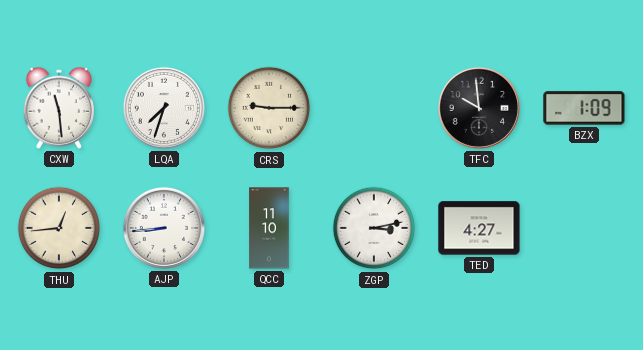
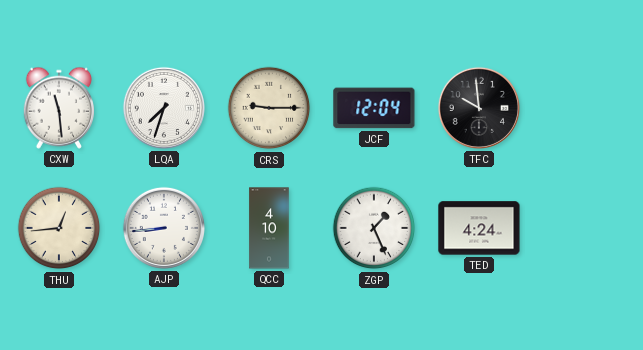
JCF: none -> 12:04 (374, 108)
BZX: 1:09 -> none (584, 108)
QCC: 11:10 -> 4:10 (269, 228)
ZGP: 3:13 -> 1:26 (374, 228)
TED: 4:27 -> 4:24 (479, 228)
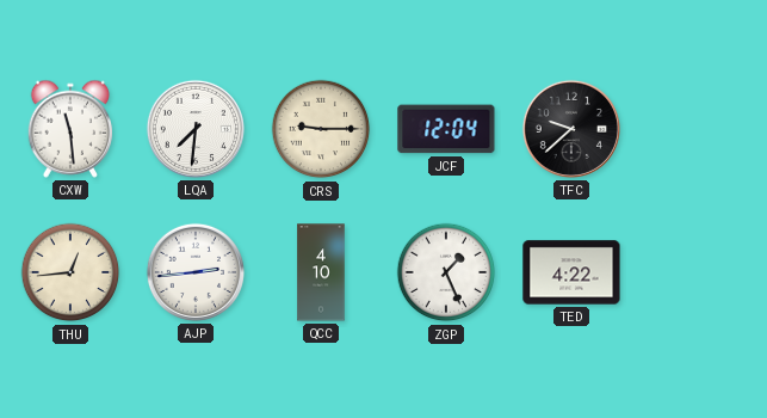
LQA: 7:33 -> 7:31 (196, 129)
TFC: 9:59 -> 9:38 (571, 129)
AJP: 8:44 -> 2:44 (196, 272)
TED: 4:24 -> 4:22 (571, 272)
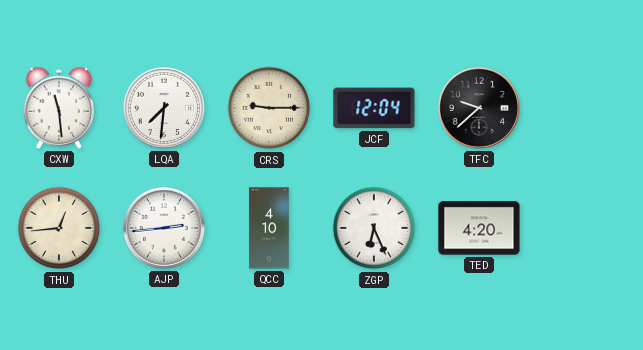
ZGP: 1:26 -> 6:26 (374, 228)
TED: 4:22 -> 4:20 (479, 228)
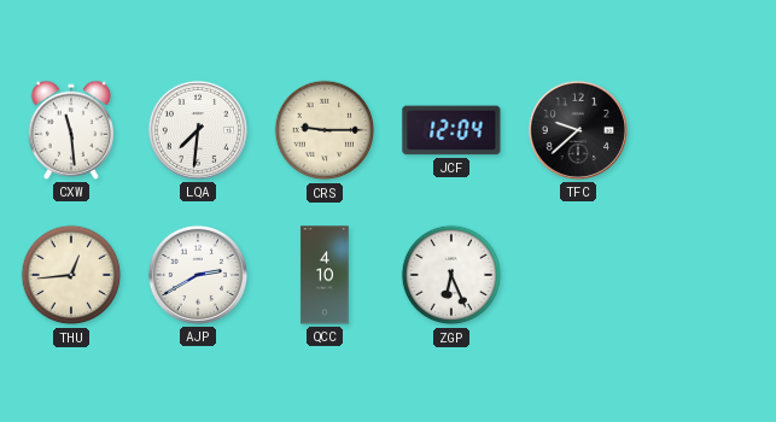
AJP: 2:44 -> 2:40 (198, 275)
TED: 4:20 -> none (479, 228)
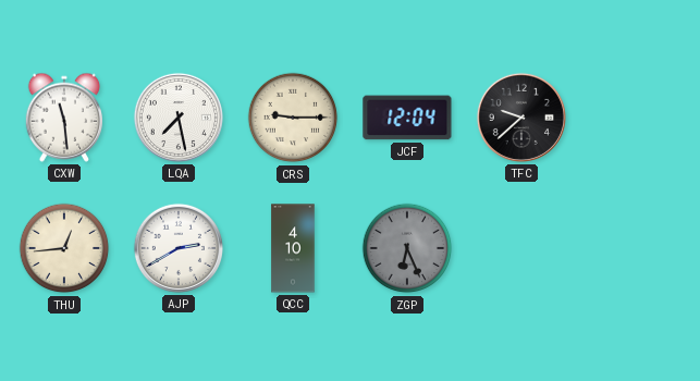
LQA: 7:31 -> 7:28 (179, 118)
ZGP dial: white -> grey (407, 248)
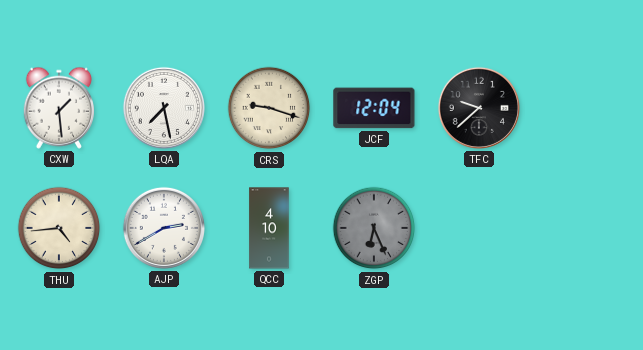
CXW: 11:29 -> 1:29 (58, 108)
CRS: 9:15 -> 9:18 (269, 108)
THU: 12:44 -> 4:44 (59, 228)
